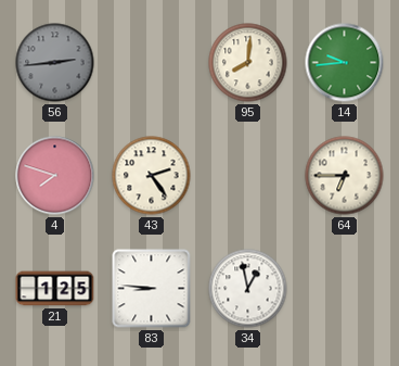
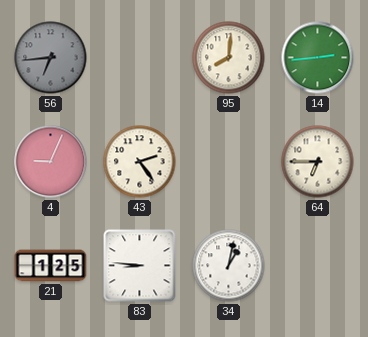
56: 2:44 -> 6:44 (51, 58)
14: 9:44 -> 2:44 (318, 58)
4: 7:48 -> 9:04 (51, 162)
34: 12:58 -> 1:02 (229, 266)
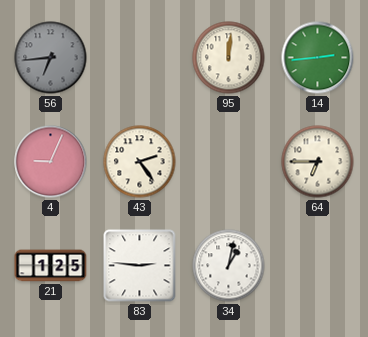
95: 8:01 -> 12:01 (229, 58)
83: 8:46 -> 2:46 (140, 266)
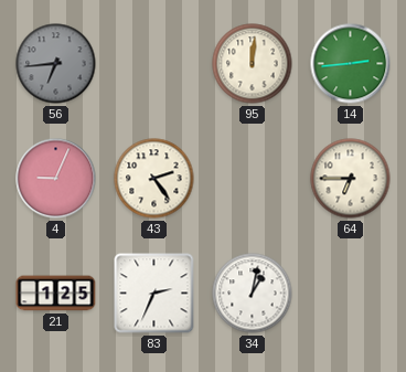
83: 2:46 -> 2:34 (154, 294)
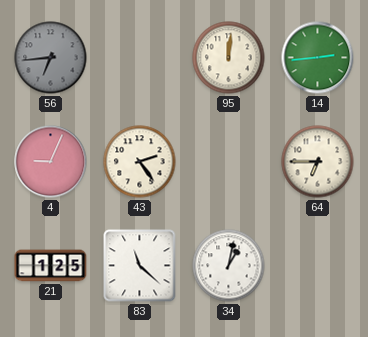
83: 2:34 -> 11:22 (140, 266)
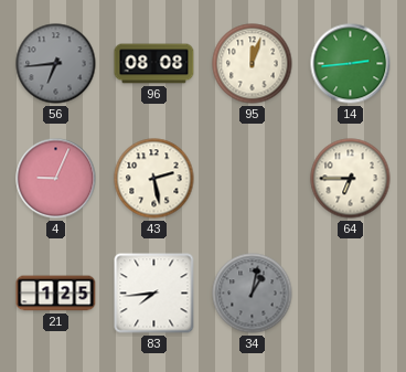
96: none -> 08:08 (154, 64)
95: 12:01 -> 12:03 (253, 64)
43: 2:24 -> 2:28 (154, 179)
83: 11:22 -> 7:44 (154, 294)
34 dial: white -> grey (253, 294)
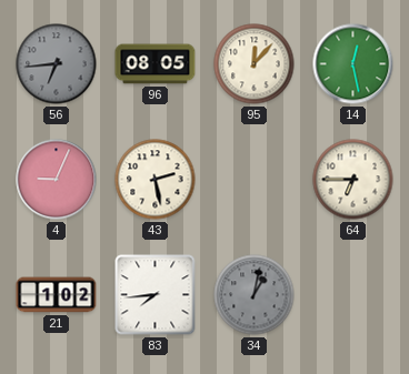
96: 08:08 -> 08:05 (156, 64)
95: 12:03 -> 12:07 (255, 64)
14: 2:44 -> 12:28 (353, 64)
21: 1:25 -> 1:02 (57, 295)
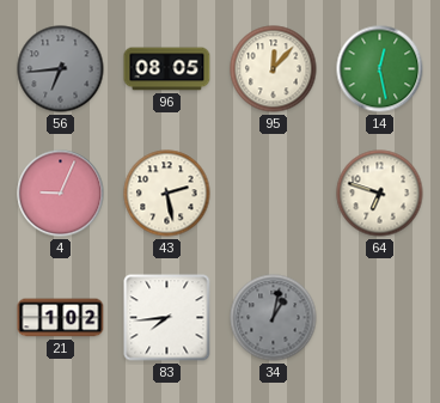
64: 6:45 -> 6:48 (380, 194)
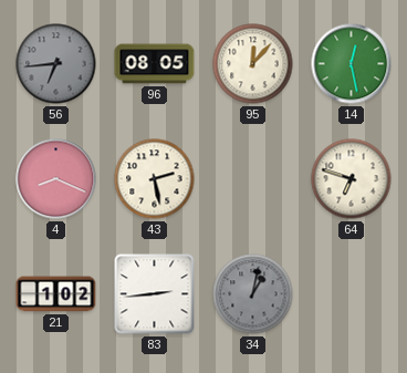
4: 9:04 -> 8:19 (56, 179)
83: 7:44 -> 2:44 (155, 294)
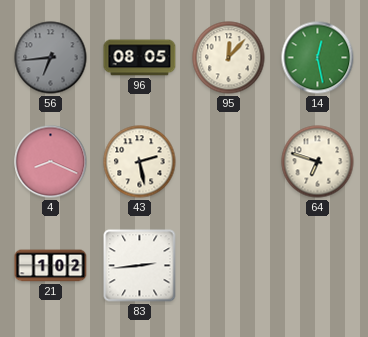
34: 1:02 -> none (253, 294)
